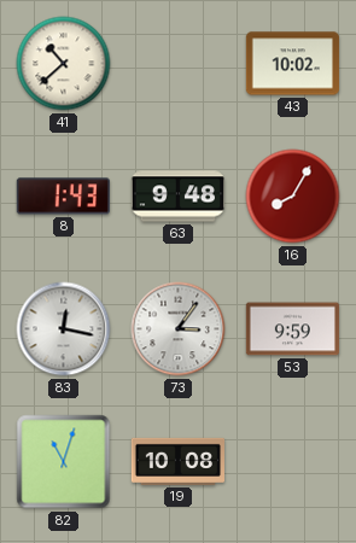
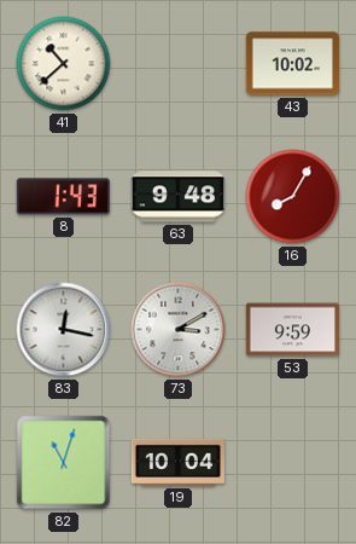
73: 3:06 -> 3:10 (179, 330)
19: 10:08 -> 10:04 (177, 462)
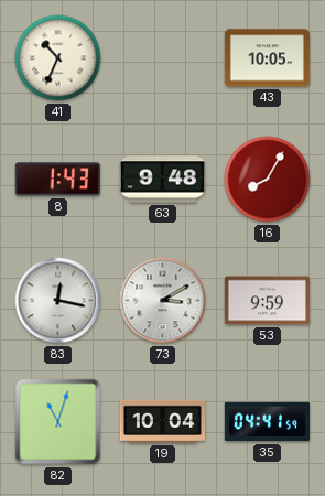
41: 10:38 -> 10:34 (58, 58)
43: 10:02 -> 10:05 (267, 58)
35: none -> 04:41 (267, 422)
